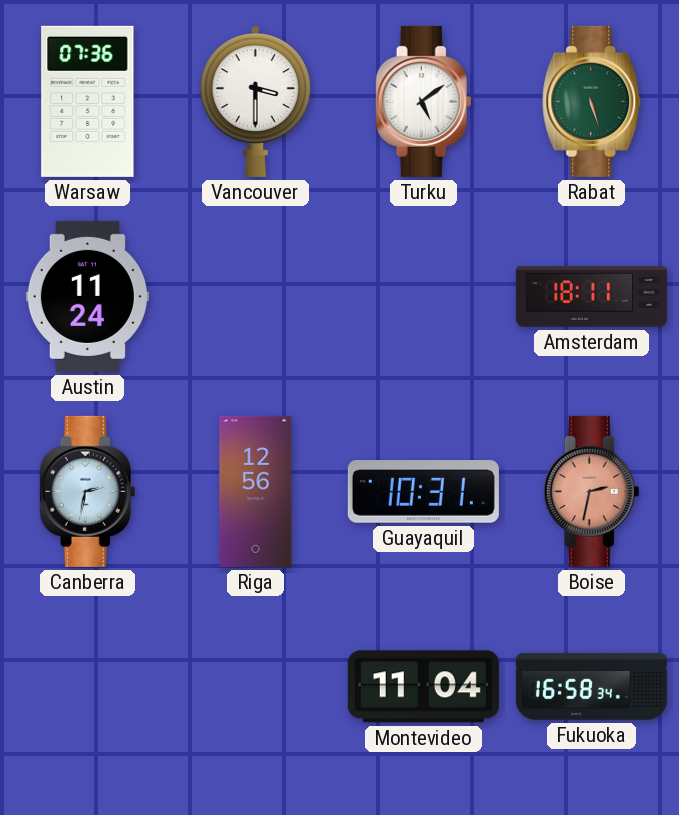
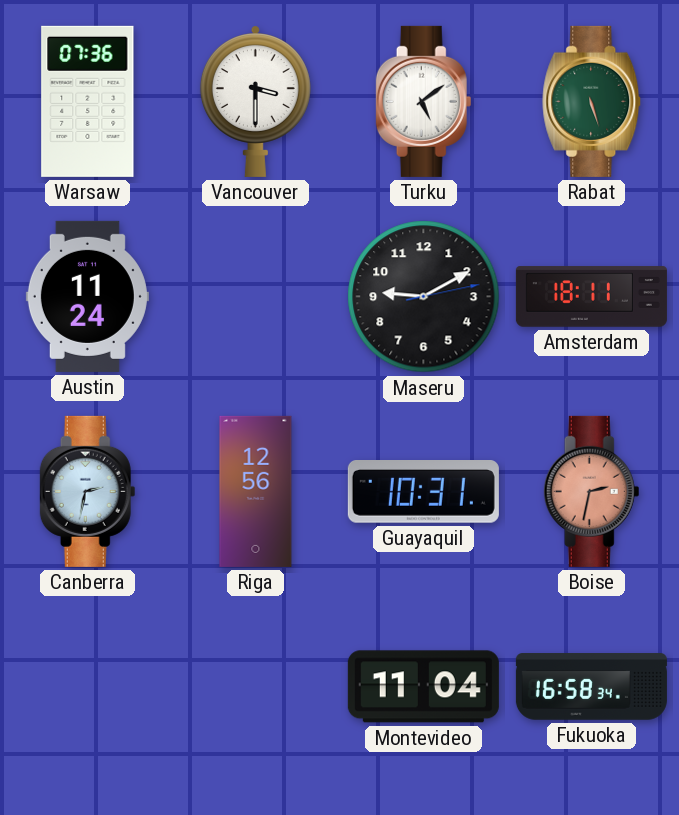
Maseru: none -> 9:10 (424, 297)
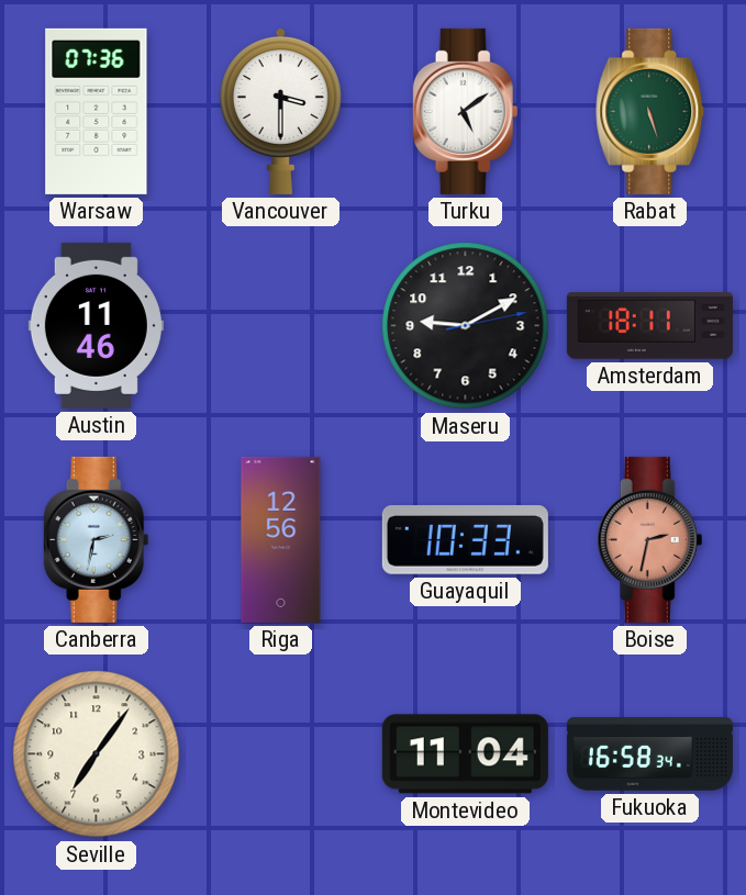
Austin: 11:24 -> 11:46 (96, 325)
Guayaquil: 10:31 -> 10:33 (465, 540)
Seville: none -> 7:06 (97, 754)
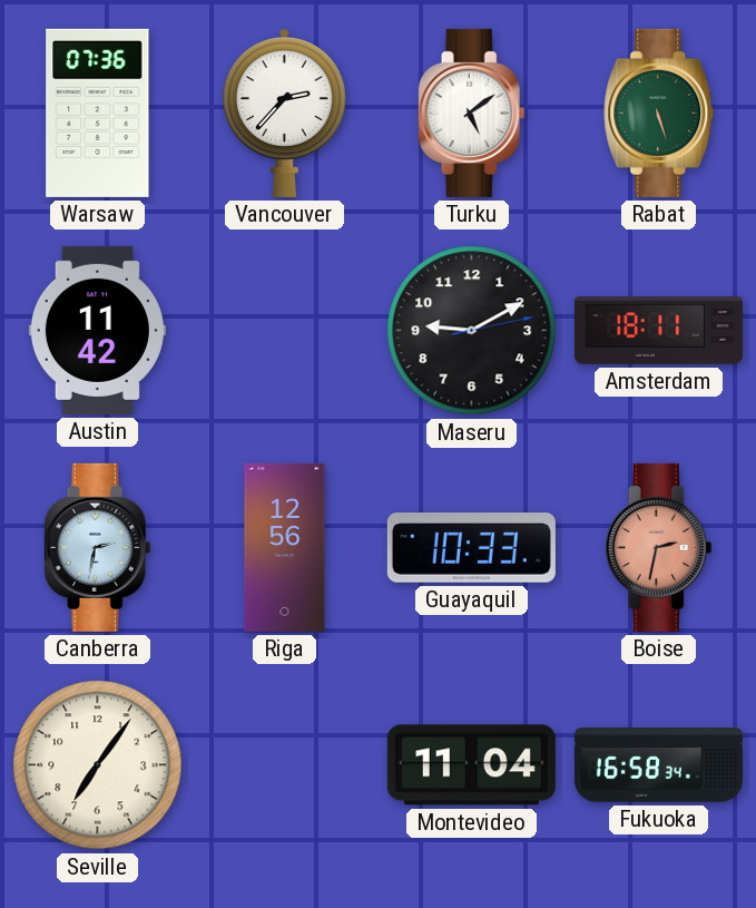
Vancouver: 3:30 -> 2:37 (284, 113)
Austin: 11:46 -> 11:42 (97, 330)
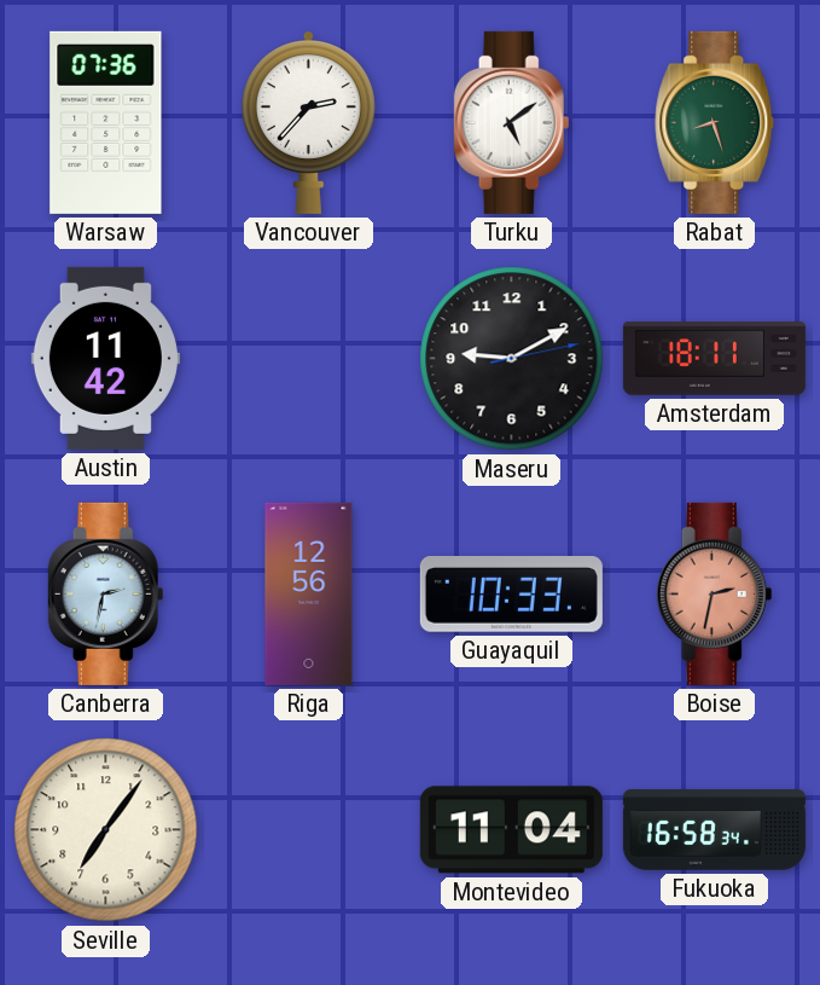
Rabat: 5:27 -> 8:27 (715, 122)
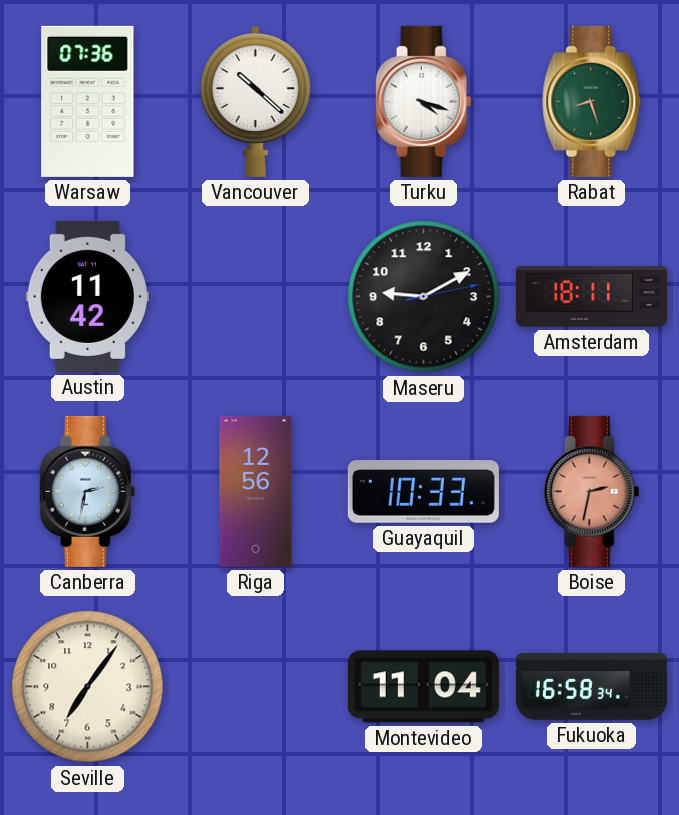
Vancouver: 2:37 -> 10:22 (255, 101)
Turku: 5:09 -> 4:18 (424, 101)
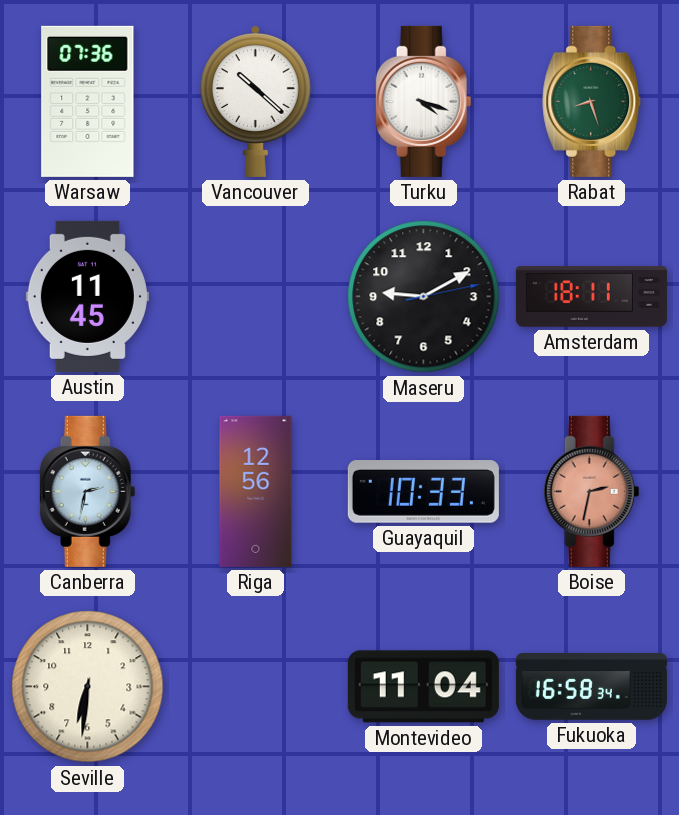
Austin: 11:42 -> 11:45 (87, 296)
Seville: 7:06 -> 6:31 (88, 687)
